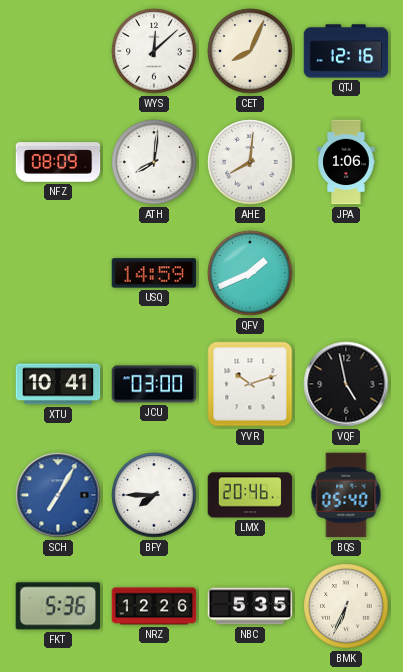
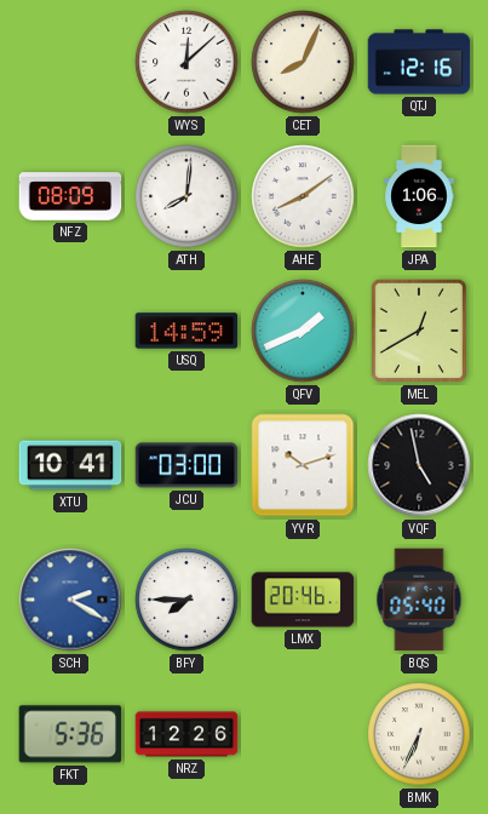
AHE: 8:01 -> 8:09 (303, 196)
MEL: none -> 12:40 (419, 331)
SCH: 7:05 -> 2:20 (70, 600)
NBC: 5:35 -> none (250, 606)
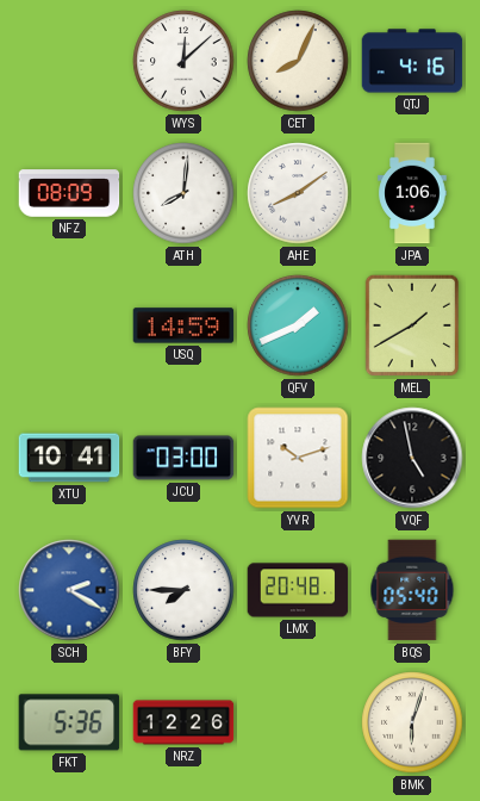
QTJ: 12:16 -> 4:16 (412, 61)
MEL: 12:40 -> 1:40 (412, 325)
LMX: 20:46 -> 20:48 (298, 590)
BMK: 6:34 -> 6:03 (412, 722)
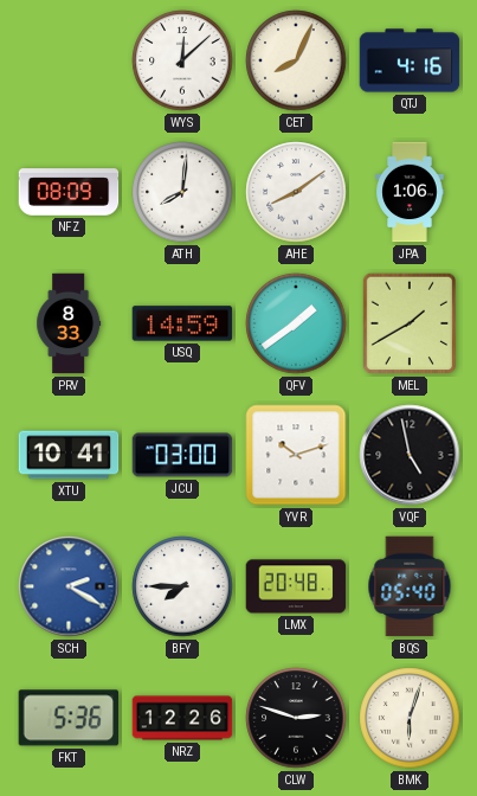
PRV: none -> 8:33 (69, 323)
QFV: 1:41 -> 1:39 (296, 323)
CLW: none -> 2:48 (296, 718)
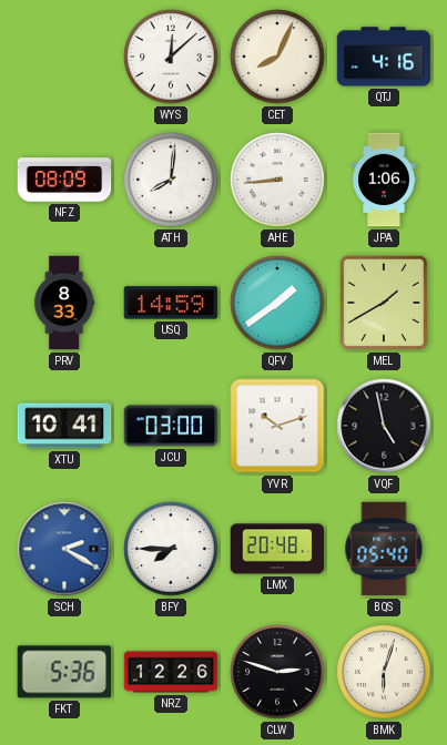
AHE: 8:09 -> 8:44 (277, 180)
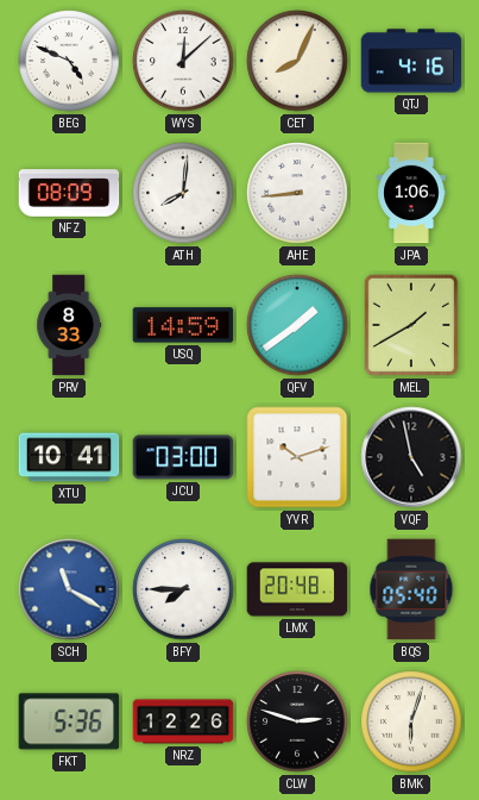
BEG: none -> 4:49 (69, 61)
SCH: 2:20 -> 11:20 (69, 589)
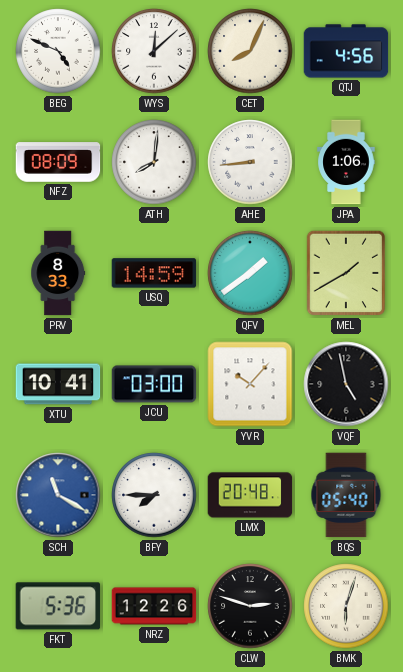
QTJ: 4:16 -> 4:56 (346, 51)
YVR: 10:12 -> 10:07 (250, 384)
